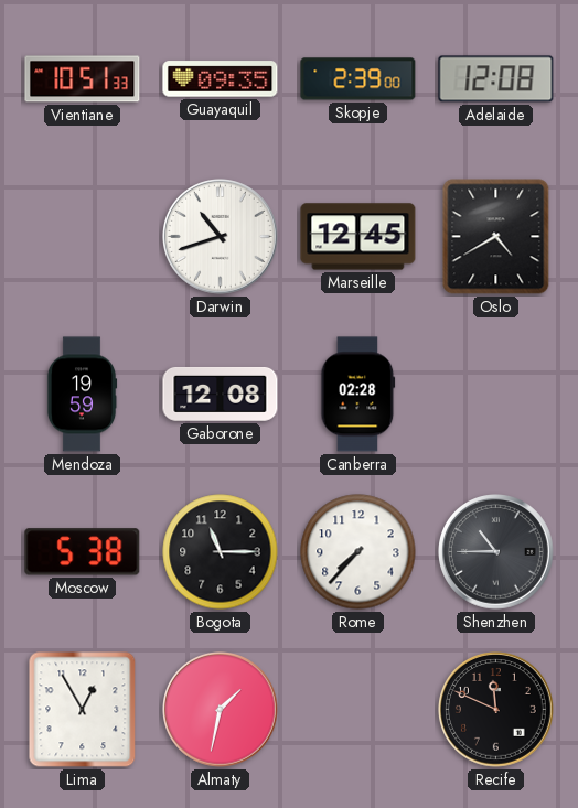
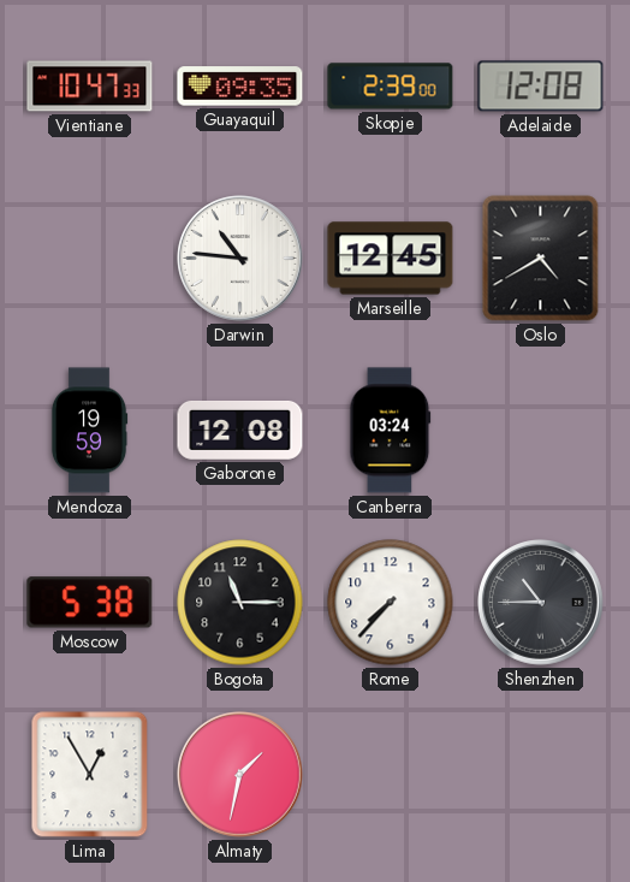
Vientiane: 10:51 -> 10:47 (90, 87)
Darwin: 10:42 -> 10:46 (240, 259)
Canberra: 02:28 -> 03:24 (391, 431)
Recife: 11:49 -> none (496, 710)
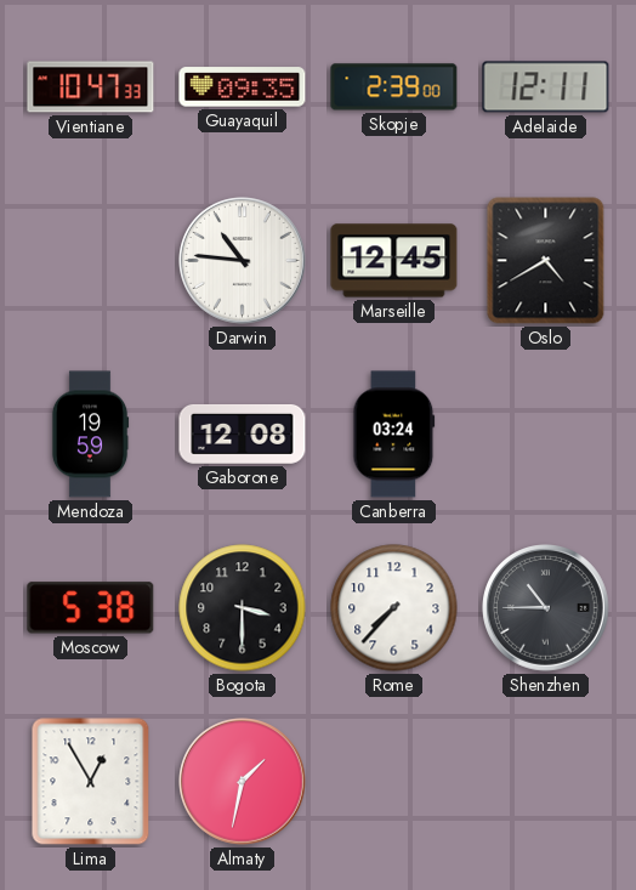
Adelaide: 12:08 -> 12:11 (546, 87)
Bogota: 11:15 -> 3:30 (243, 608)
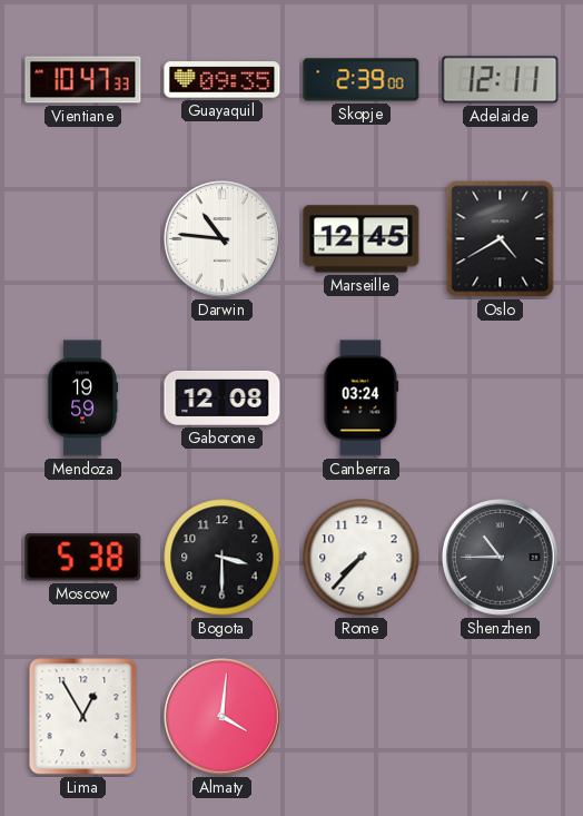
Almaty: 1:32 -> 4:01 (223, 717)
